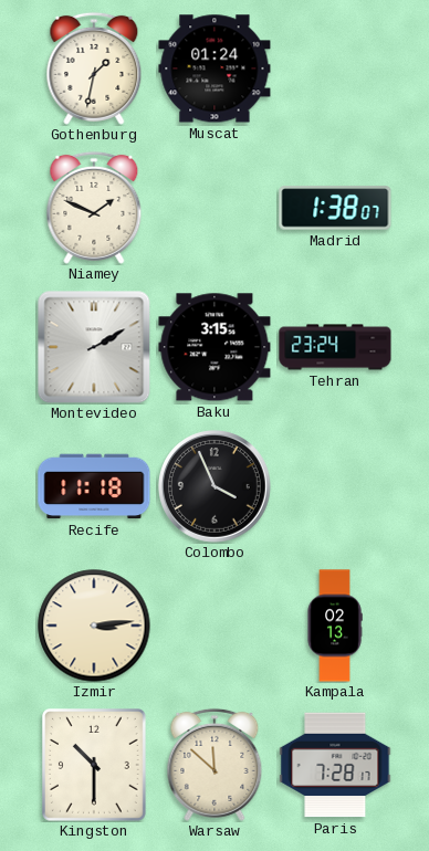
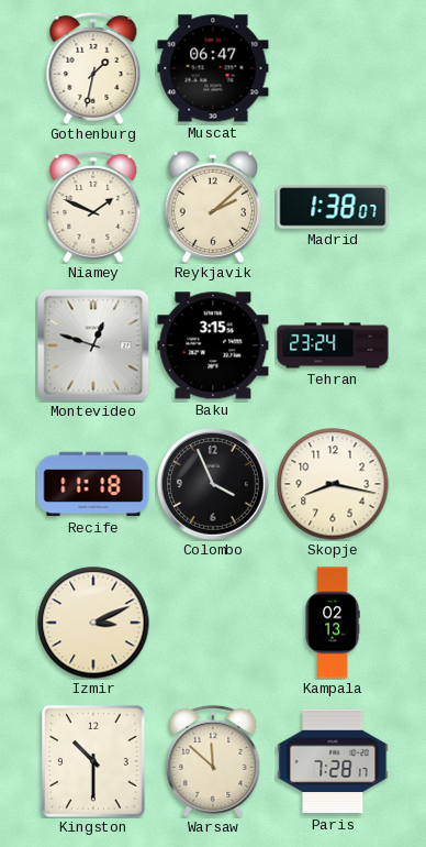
Muscat: 01:24 -> 06:47 (213, 68)
Reykjavik: none -> 2:08 (213, 207)
Montevideo: 2:10 -> 12:48 (93, 345)
Skopje: none -> 8:17 (333, 484)
Izmir: 3:14 -> 3:11 (93, 623)
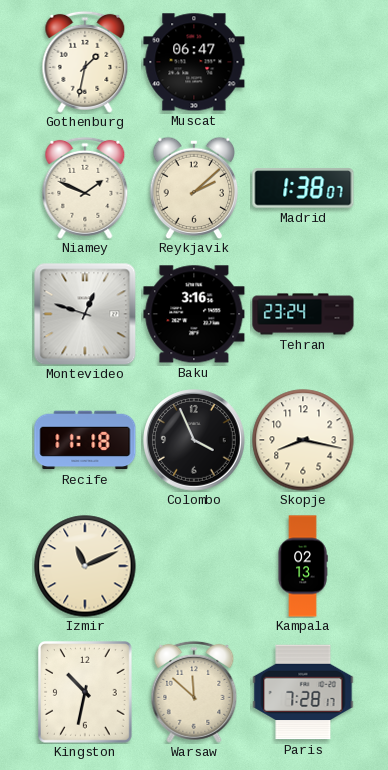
Baku: 3:15 -> 3:16 (194, 314)
Izmir: 3:11 -> 11:11 (85, 566)
Kingston: 10:30 -> 10:32 (85, 693)
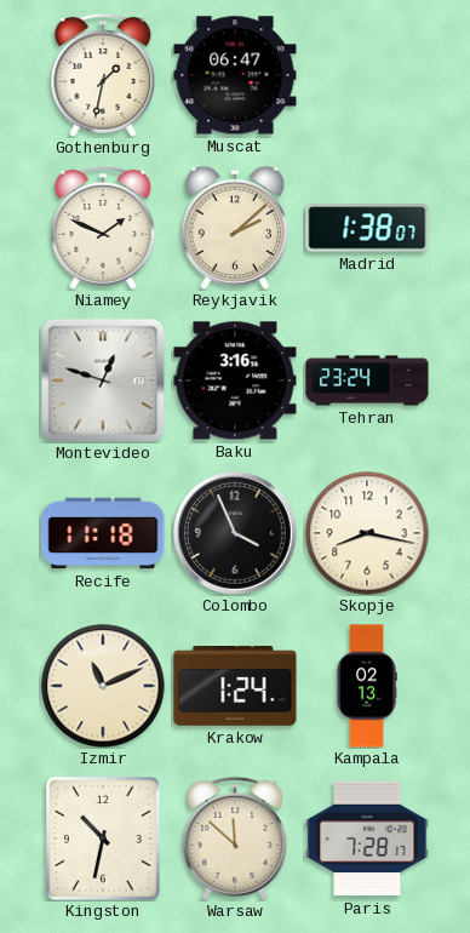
Krakow: none -> 1:24 (235, 687)
